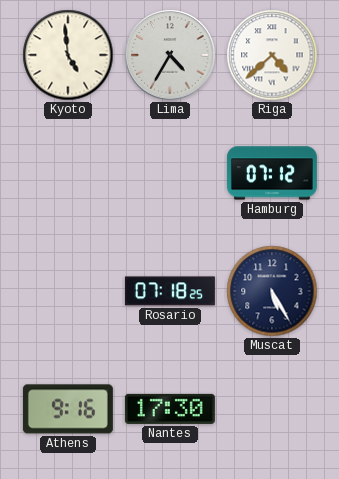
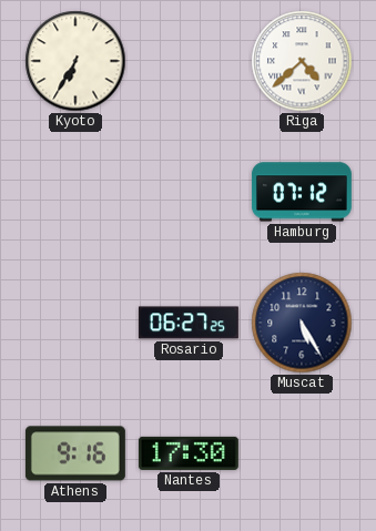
Kyoto: 4:59 -> 6:35 (75, 61)
Lima: 4:35 -> none (170, 55)
Rosario: 07:18 -> 06:27 (189, 323)
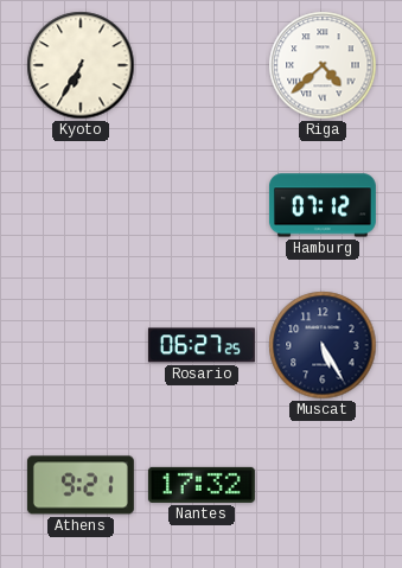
Athens: 9:16 -> 9:21 (81, 485)
Nantes: 17:30 -> 17:32 (202, 485)
